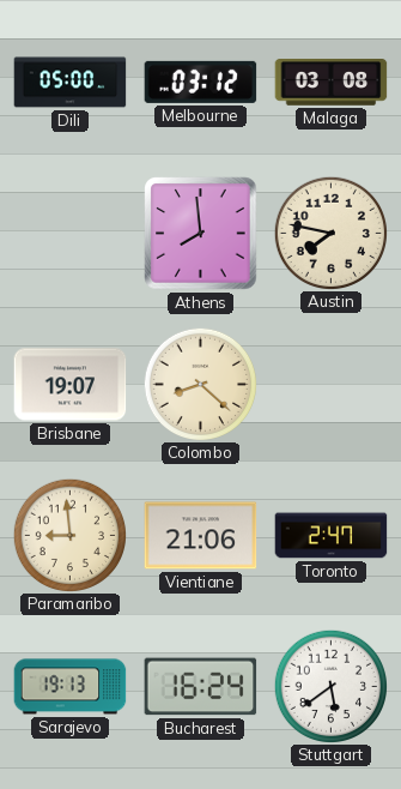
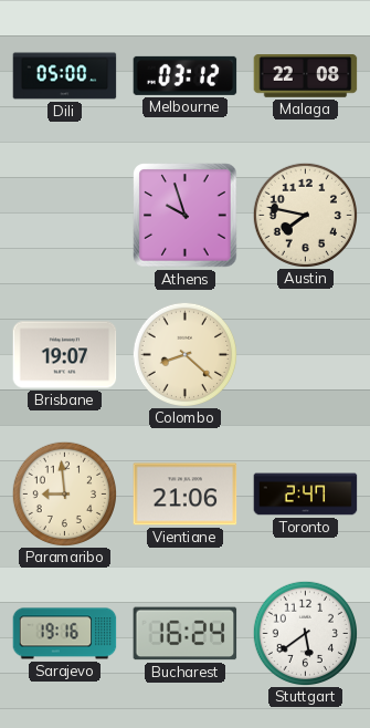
Malaga: 03:08 -> 22:08 (306, 76)
Athens: 7:59 -> 9:57 (186, 216)
Sarajevo: 19:13 -> 19:16 (65, 634)
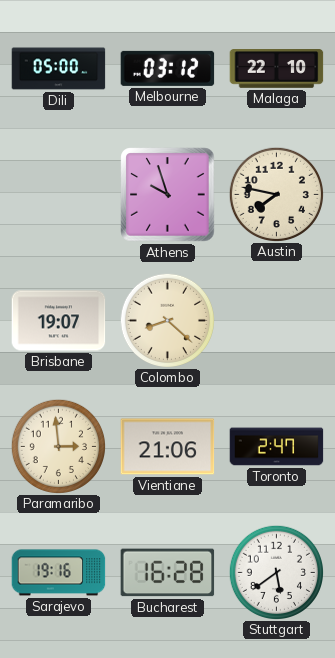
Malaga: 22:08 -> 22:10 (277, 69)
Paramaribo: 8:59 -> 2:59 (58, 446)
Bucharest: 16:24 -> 16:28 (168, 573)
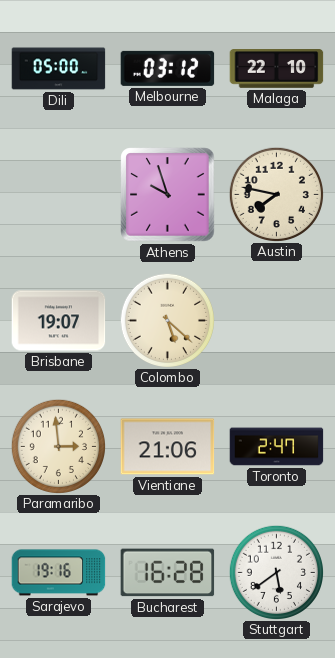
Colombo: 8:22 -> 5:22 (167, 320)
